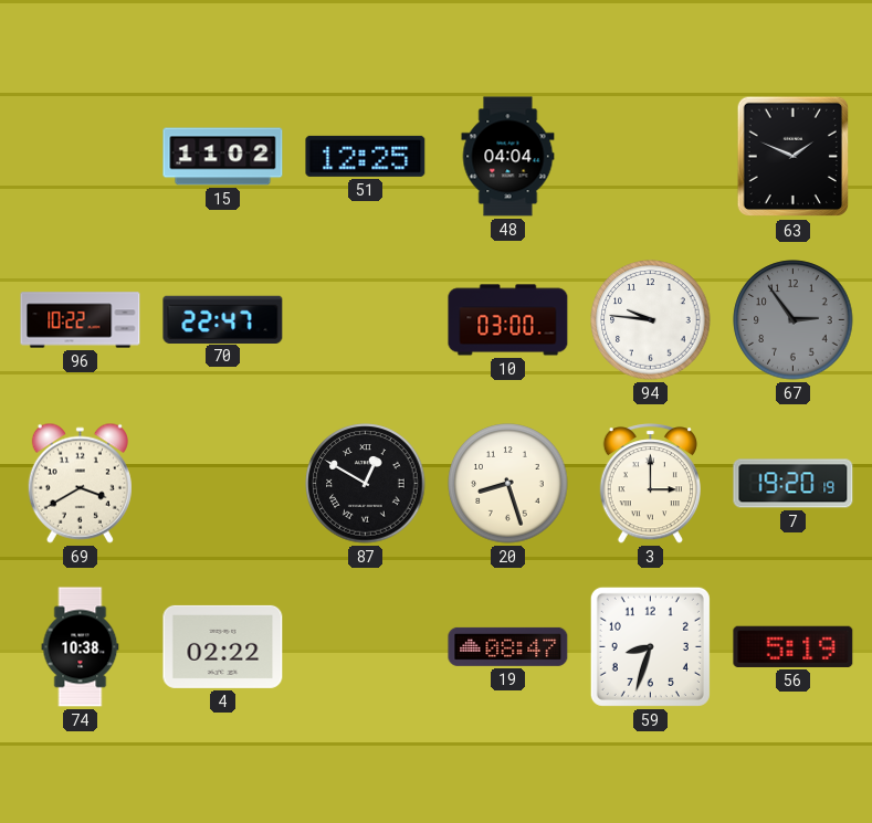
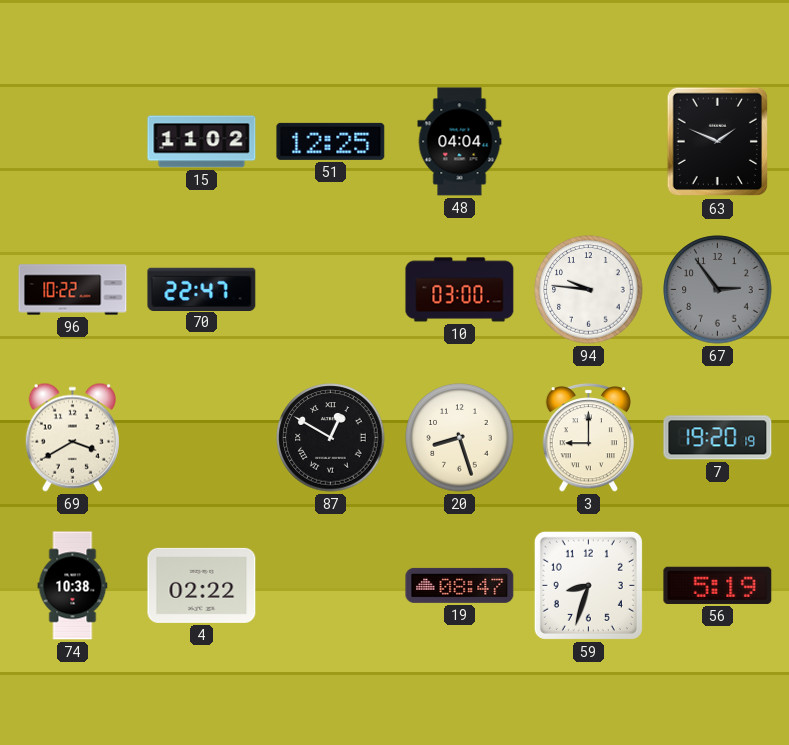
3: 3:00 -> 9:00 (588, 438)
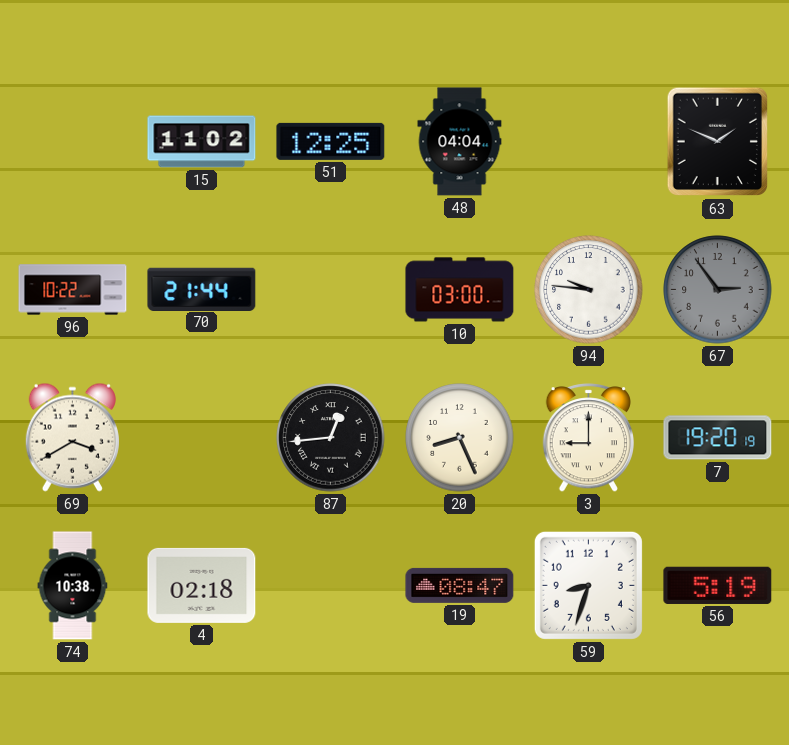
70: 22:47 -> 21:44 (202, 289)
87: 12:50 -> 12:44 (331, 438)
20: 8:27 -> 8:26 (460, 438)
4: 02:22 -> 02:18 (202, 585)
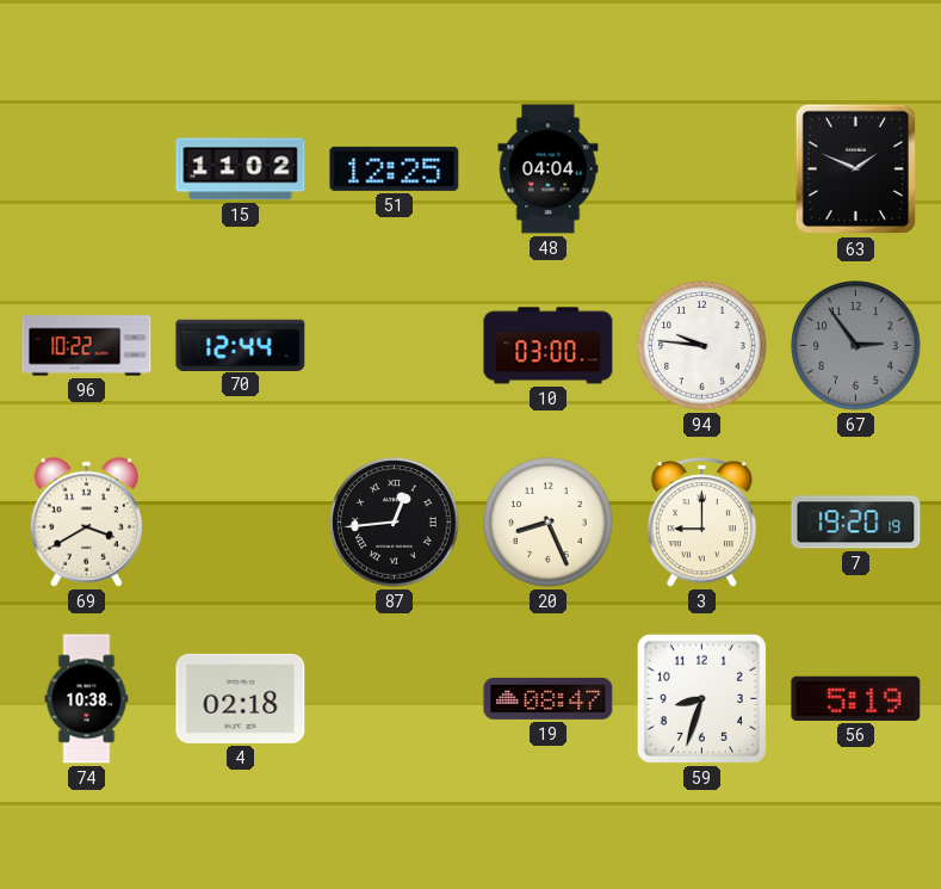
70: 21:44 -> 12:44 (241, 345)
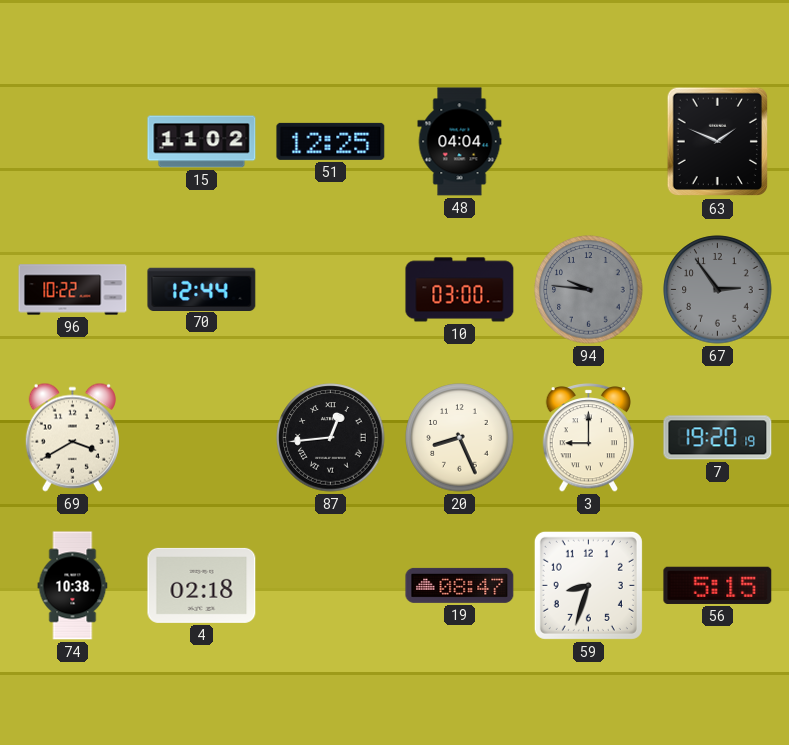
94 dial: white -> grey (589, 290)
56: 5:19 -> 5:15 (718, 585)
